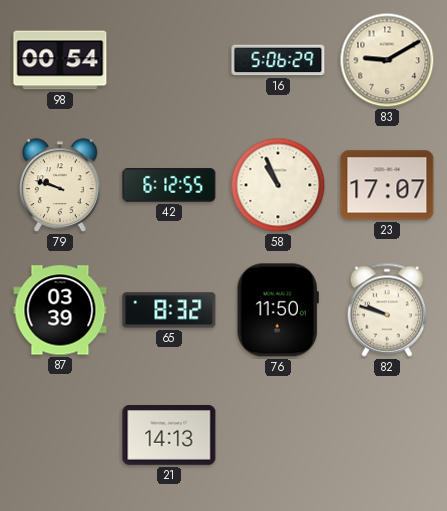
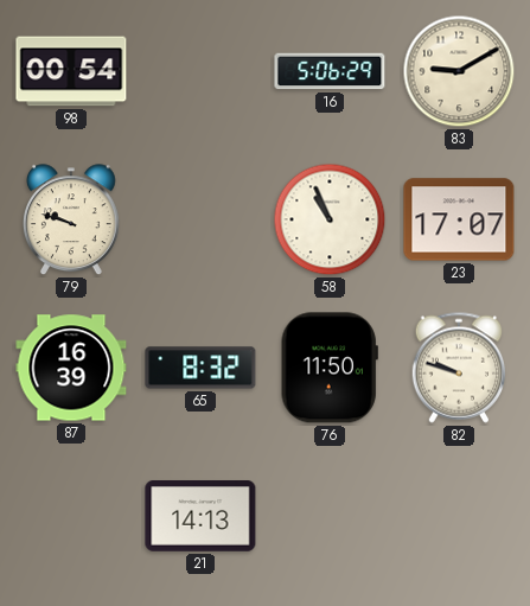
42: 6:12 -> none (169, 185)
87: 03:39 -> 16:39 (71, 368)
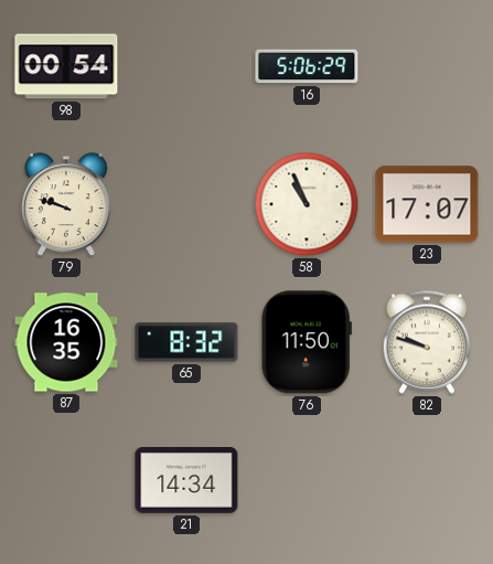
83: 9:10 -> none (459, 71)
87: 16:39 -> 16:35 (66, 342)
21: 14:13 -> 14:34 (186, 481)
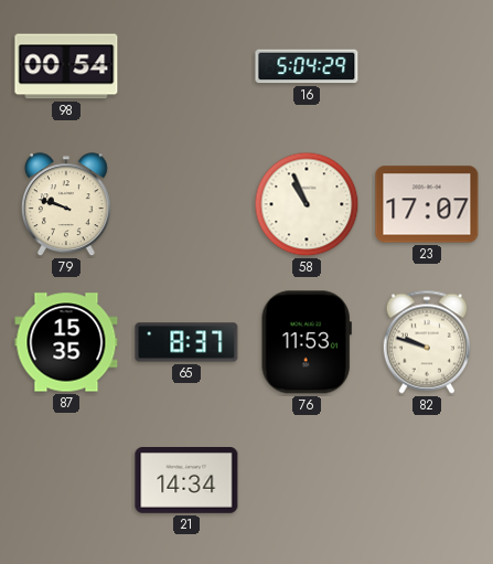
16: 5:06 -> 5:04 (307, 66)
87: 16:35 -> 15:35 (66, 342)
65: 8:32 -> 8:37 (186, 342)
76: 11:50 -> 11:53 (307, 342)
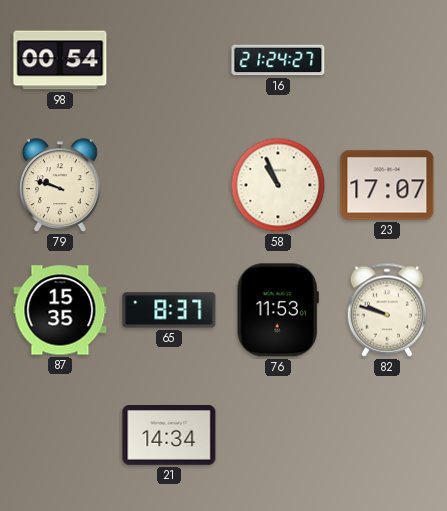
16: 5:04 -> 21:24 (278, 60)
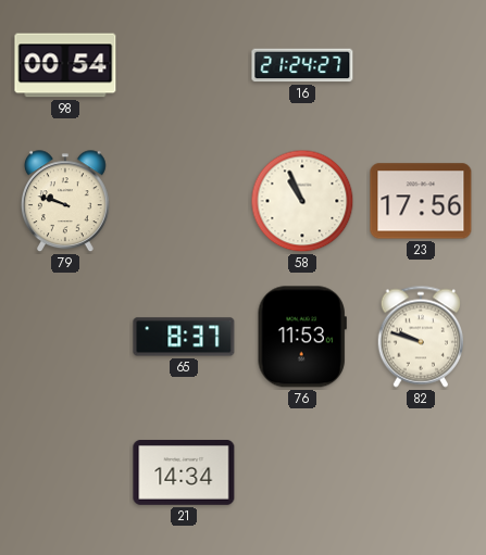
23: 17:07 -> 17:56 (421, 201)
87: 15:35 -> none (60, 310)
